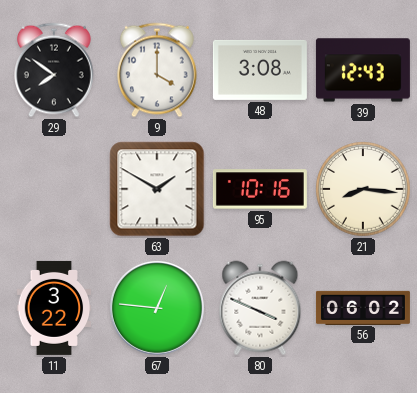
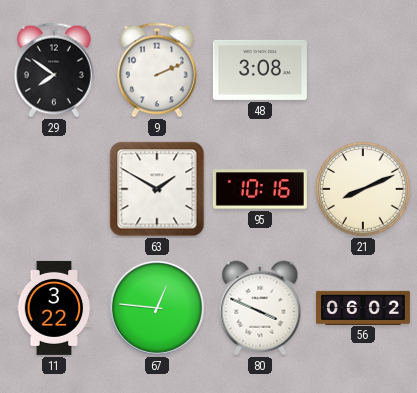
9: 4:00 -> 2:11 (158, 70)
39: 12:43 -> none (363, 70)
21: 8:16 -> 8:11 (364, 190)
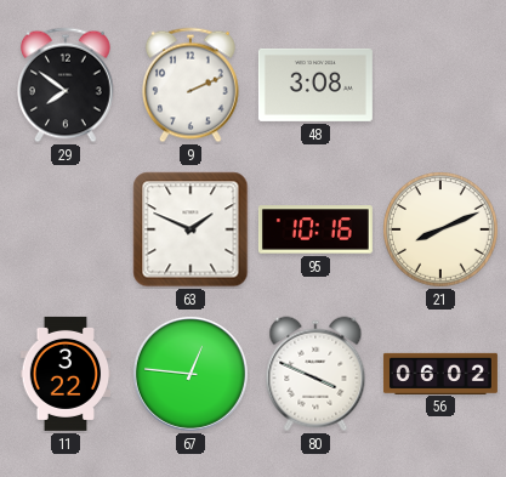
63: 1:50 -> 1:49 (191, 229)
